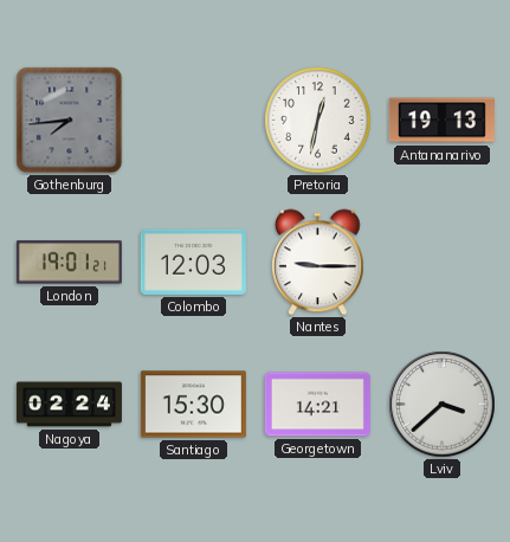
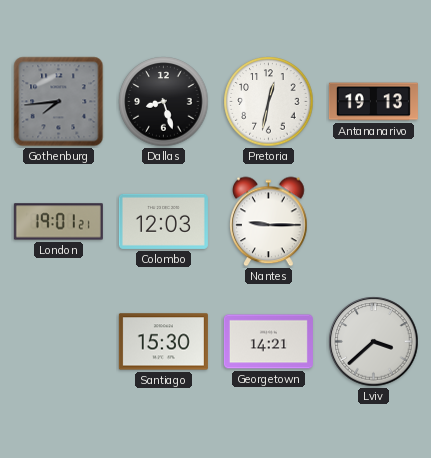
Dallas: none -> 8:27 (164, 102)
Nagoya: 02:24 -> none (69, 405)
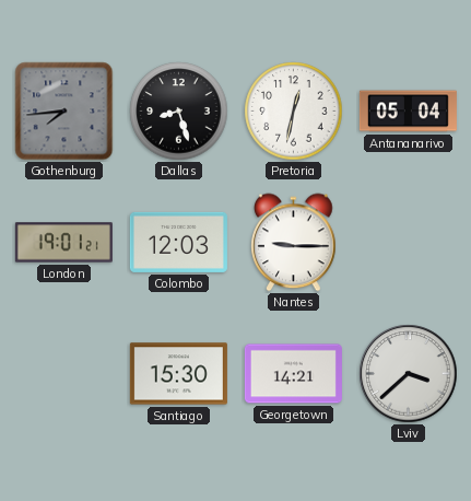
Antananarivo: 19:13 -> 05:04 (408, 112)
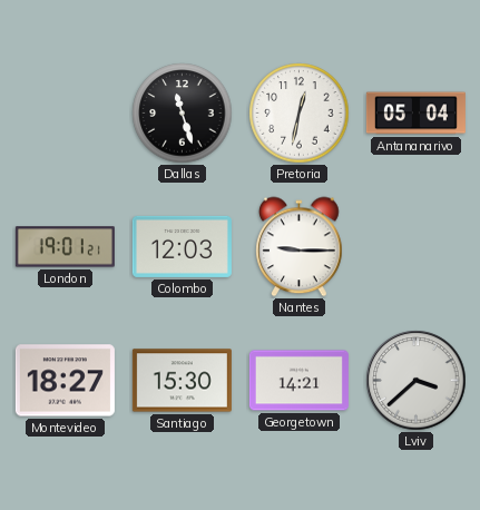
Gothenburg: 7:44 -> none (64, 112)
Dallas: 8:27 -> 11:27 (183, 114)
Montevideo: none -> 18:27 (65, 381)
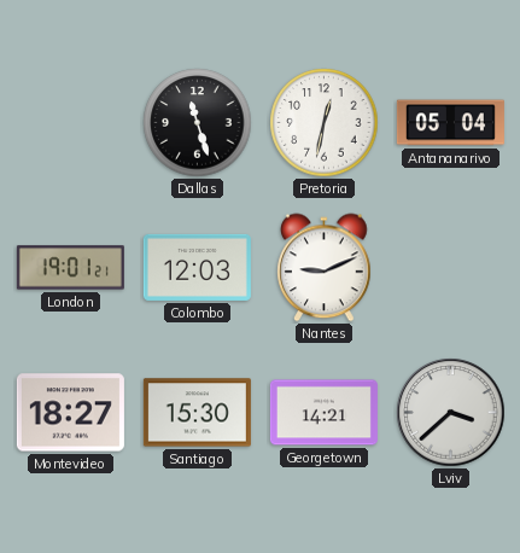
Nantes: 9:15 -> 9:11 (325, 268)
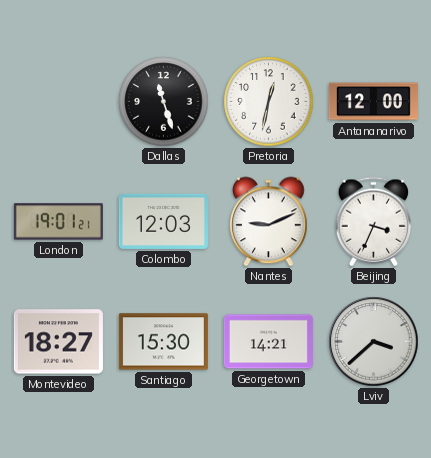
Antananarivo: 05:04 -> 12:00 (373, 102)
Beijing: none -> 3:34 (374, 222)
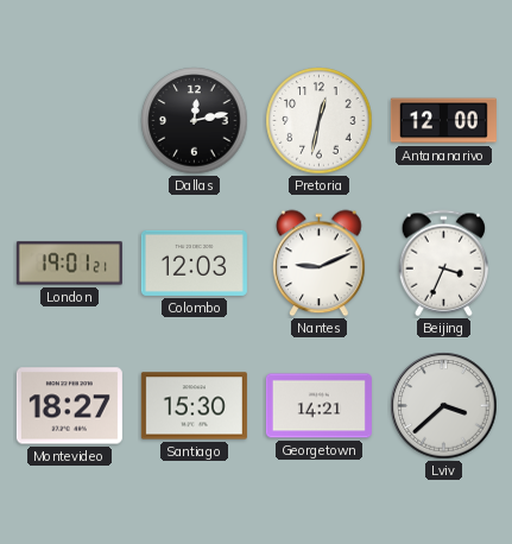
Dallas: 11:27 -> 12:13 (195, 121)
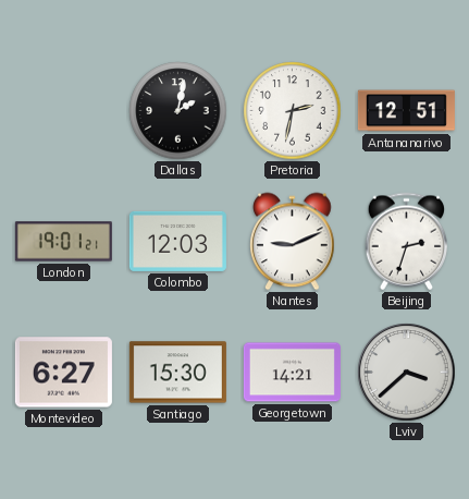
Dallas: 12:13 -> 2:02 (178, 111)
Pretoria: 12:32 -> 2:32 (293, 111)
Antananarivo: 12:00 -> 12:51 (406, 111)
Beijing: 3:34 -> 2:33 (407, 242)
Montevideo: 18:27 -> 6:27 (63, 373)
